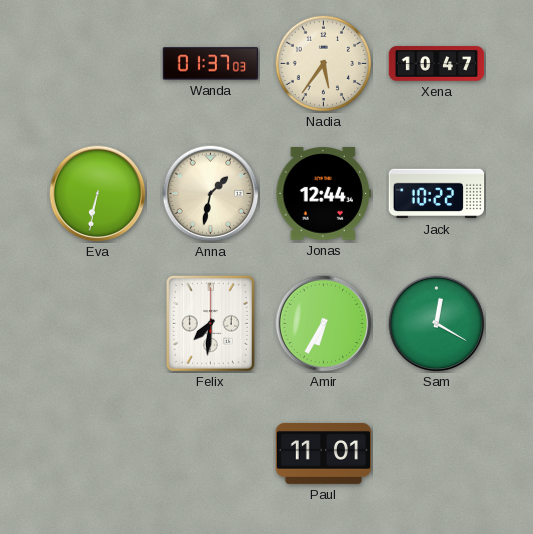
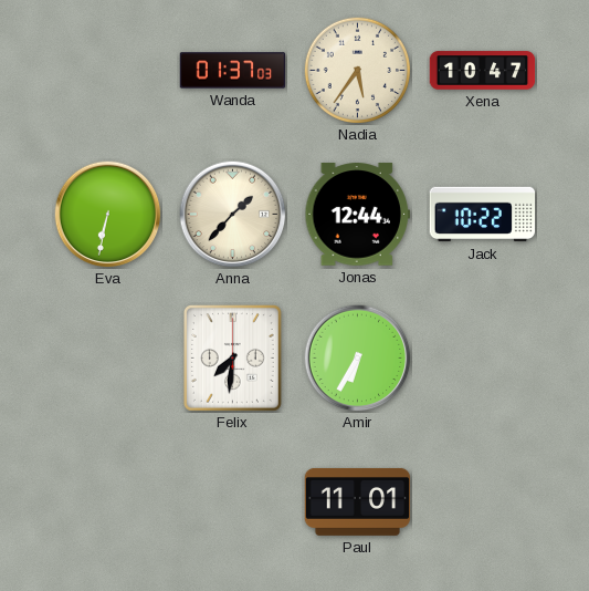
Anna: 1:32 -> 1:37 (233, 215)
Sam: 12:20 -> none (437, 324)
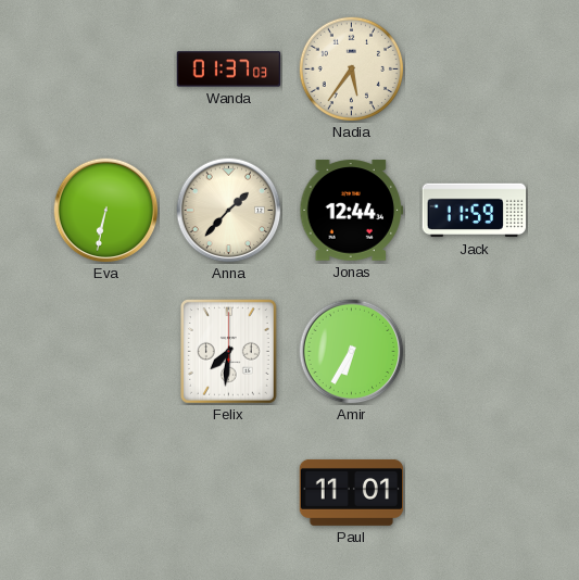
Xena: 10:47 -> none (483, 71)
Jack: 10:22 -> 11:59 (475, 211)
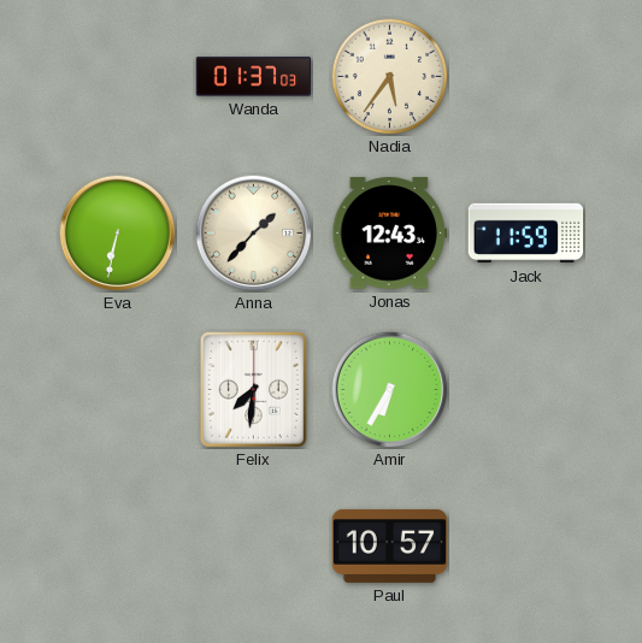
Jonas: 12:44 -> 12:43 (390, 234)
Paul: 11:01 -> 10:57 (390, 545)
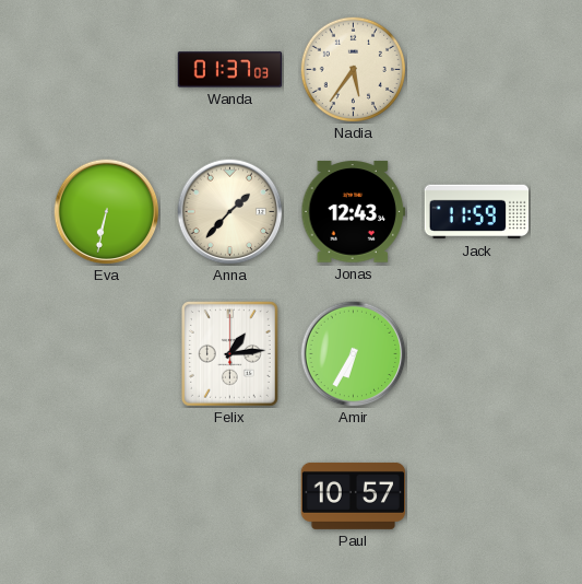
Felix: 7:31 -> 1:14 (229, 353)
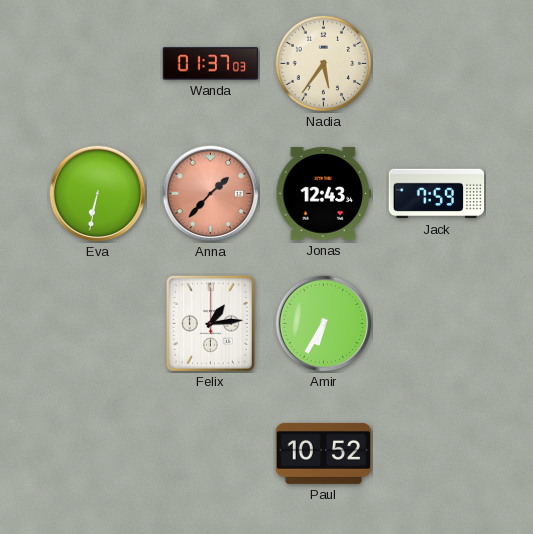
Anna dial: cream -> salmon (211, 194)
Jack: 11:59 -> 7:59 (437, 194)
Paul: 10:57 -> 10:52 (324, 453)
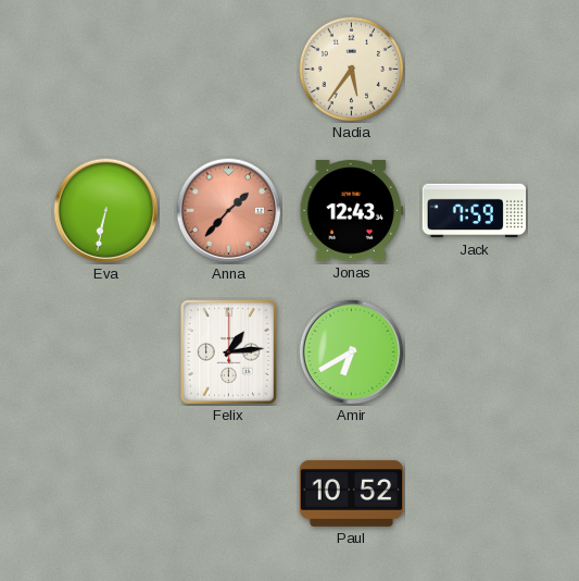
Wanda: 01:37 -> none (211, 64)
Amir: 6:35 -> 6:40 (352, 353)
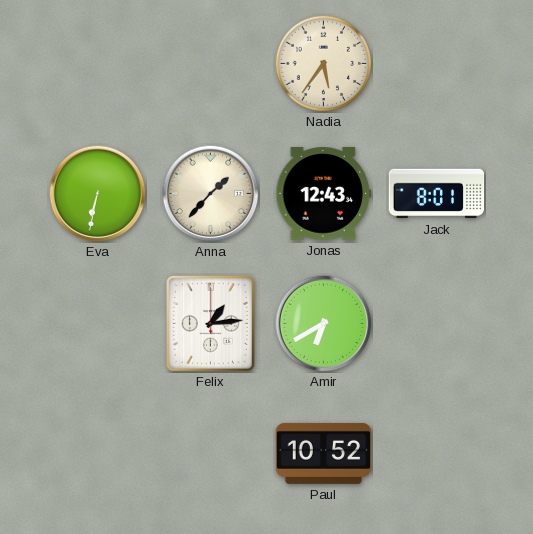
Anna dial: salmon -> cream (211, 194)
Jack: 7:59 -> 8:01 (437, 194)
